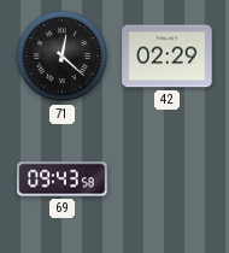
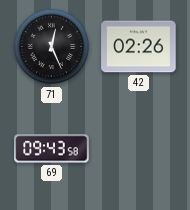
71: 12:22 -> 12:26 (52, 47)
42: 02:29 -> 02:26 (139, 47)
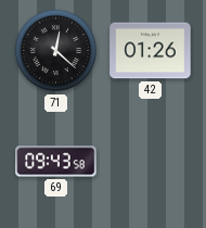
71: 12:26 -> 12:22 (56, 51)
42: 02:26 -> 01:26 (151, 51)
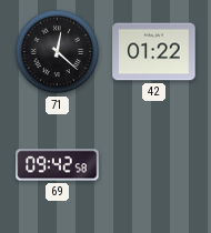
42: 01:26 -> 01:22 (154, 52)
69: 09:43 -> 09:42 (58, 165)
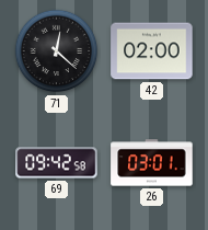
42: 01:22 -> 02:00 (152, 51)
26: none -> 03:01 (152, 163)
